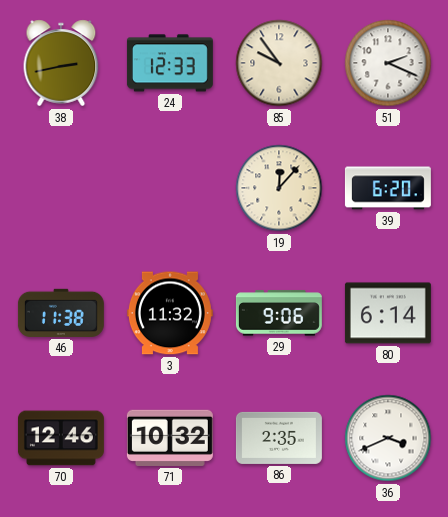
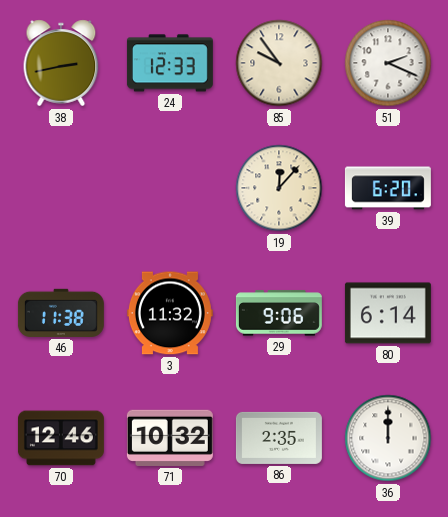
36: 3:41 -> 12:00 (388, 438)
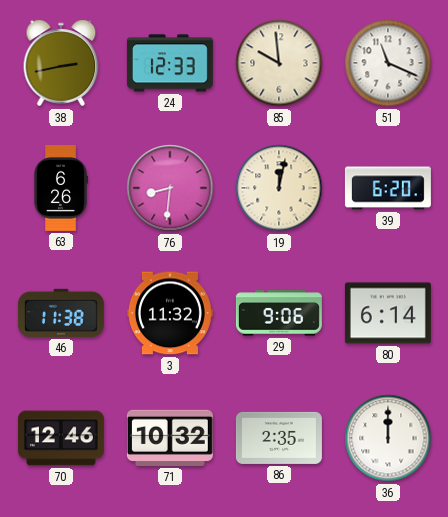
85: 9:54 -> 9:59 (279, 63)
51: 2:19 -> 11:19 (388, 63)
63: none -> 6:26 (61, 188)
76: none -> 8:31 (170, 188)
19: 12:07 -> 12:02 (279, 188)
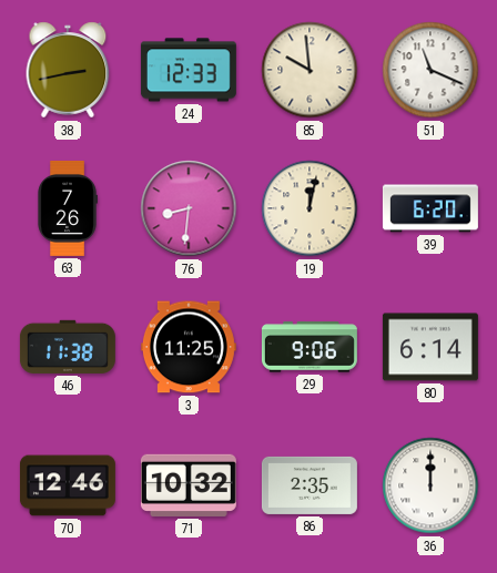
63: 6:26 -> 7:26 (68, 208)
3: 11:32 -> 11:25 (189, 347)
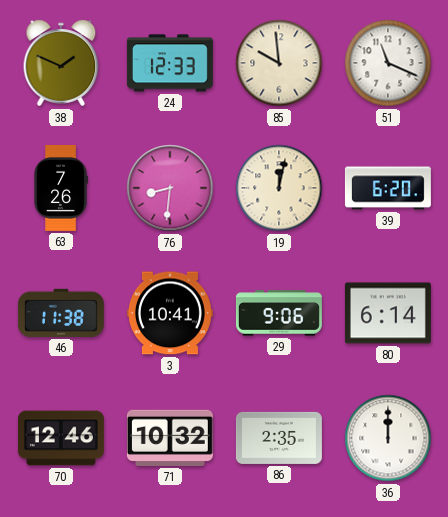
38: 2:43 -> 1:49 (61, 63)
3: 11:25 -> 10:41 (170, 313)
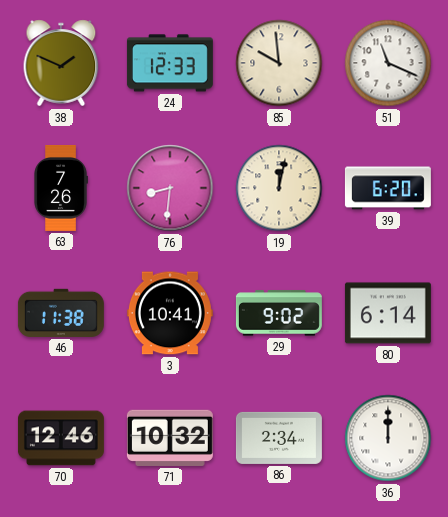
29: 9:06 -> 9:02 (279, 313)
86: 2:35 -> 2:34 (279, 438)
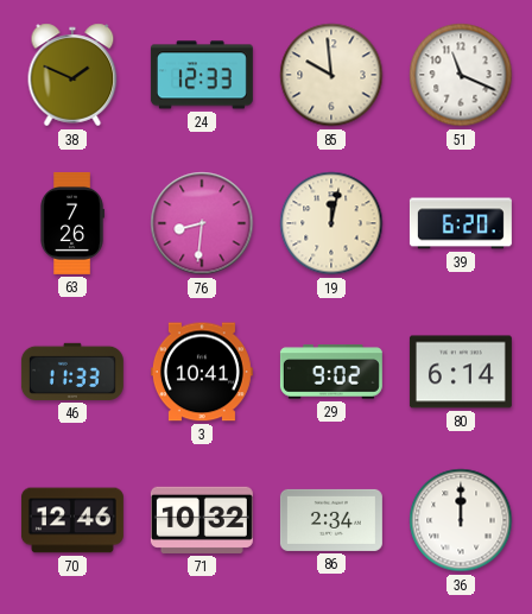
46: 11:38 -> 11:33 (72, 372)
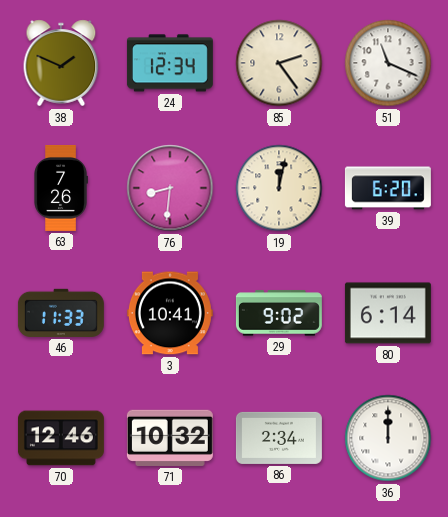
24: 12:33 -> 12:34 (170, 63)
85: 9:59 -> 2:24 (279, 63)
